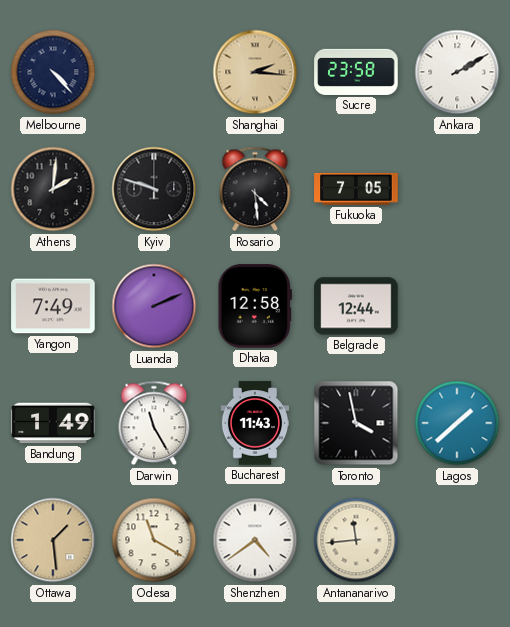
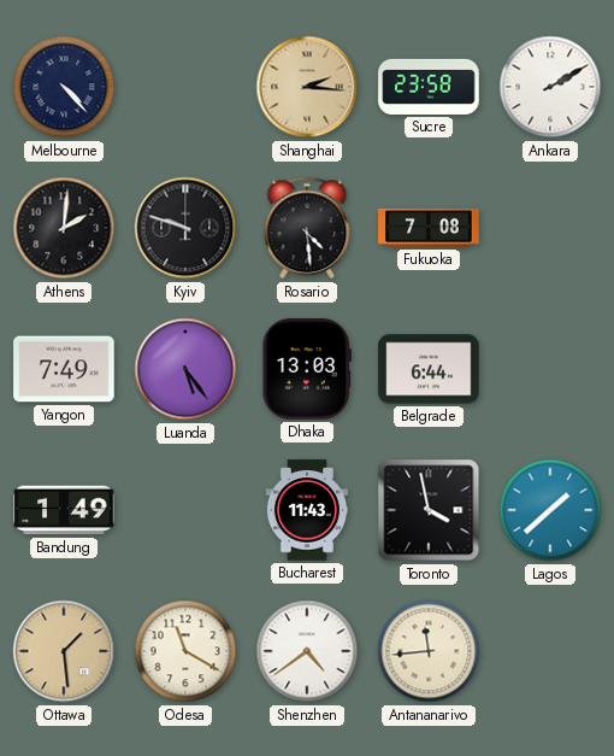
Fukuoka: 7:05 -> 7:08 (429, 228)
Luanda: 2:11 -> 5:24 (185, 369)
Dhaka: 12:58 -> 13:03 (306, 369)
Belgrade: 12:44 -> 6:44 (429, 369)
Darwin: 11:25 -> none (154, 423)
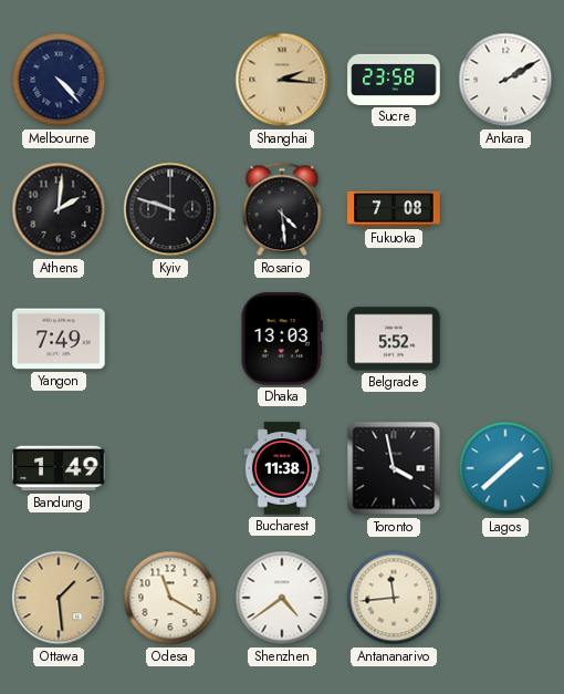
Luanda: 5:24 -> none (185, 369)
Belgrade: 6:44 -> 5:52 (394, 339)
Bucharest: 11:43 -> 11:38 (281, 468)
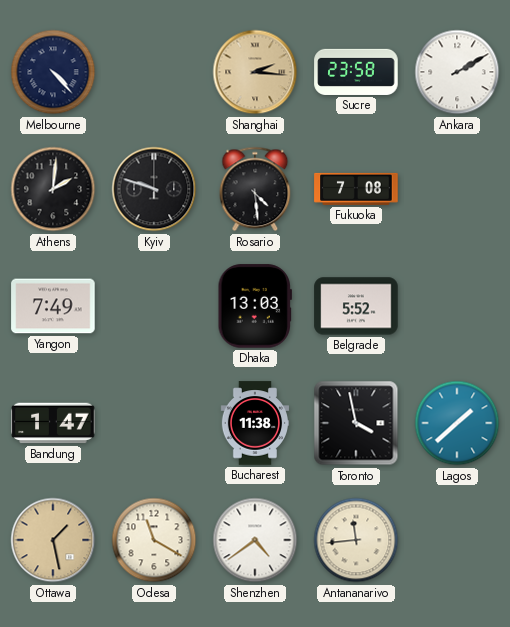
Bandung: 1:49 -> 1:47 (53, 423)
Ottawa: 1:29 -> 1:28 (53, 540)
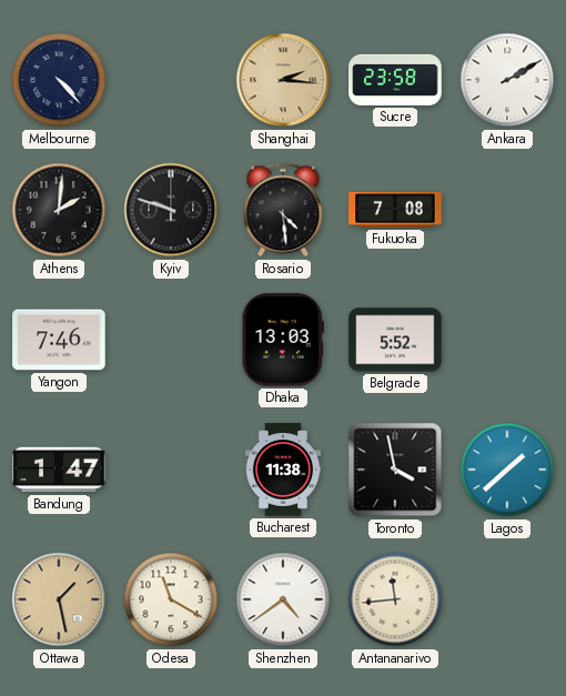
Yangon: 7:49 -> 7:46 (59, 340)
